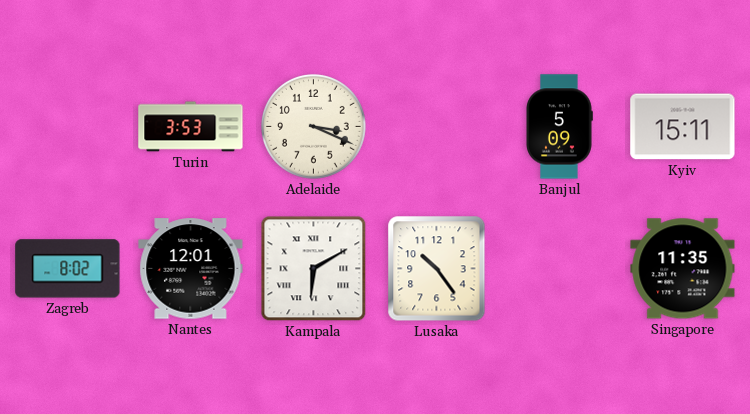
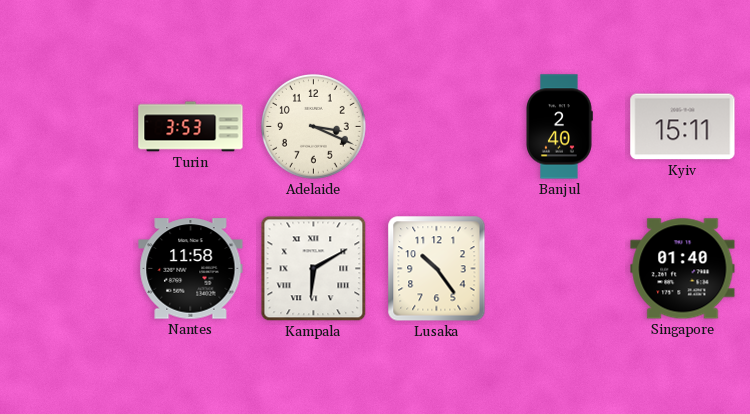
Banjul: 5:09 -> 2:40 (559, 127)
Zagreb: 8:02 -> none (68, 269)
Nantes: 12:01 -> 11:58 (191, 269)
Singapore: 11:35 -> 01:40 (683, 269)
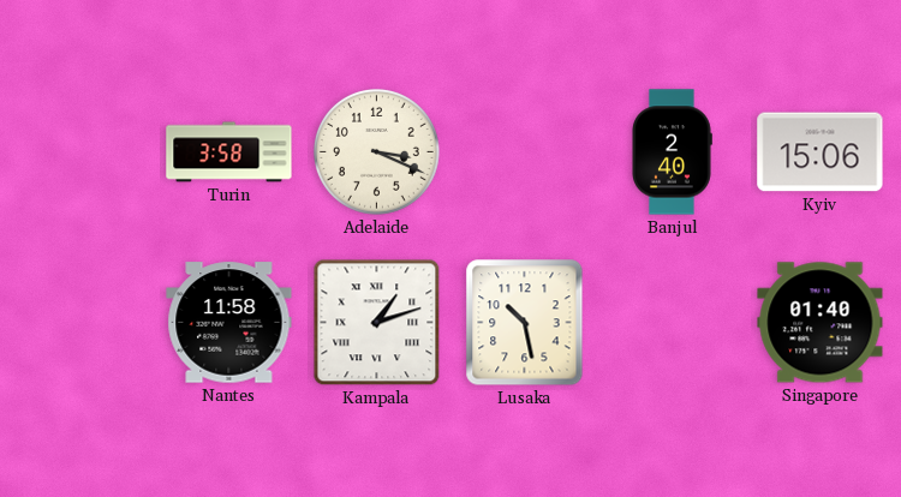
Turin: 3:53 -> 3:58 (229, 152)
Kyiv: 15:11 -> 15:06 (821, 152)
Kampala: 6:10 -> 1:12 (377, 323)
Lusaka: 10:24 -> 10:28 (525, 323)
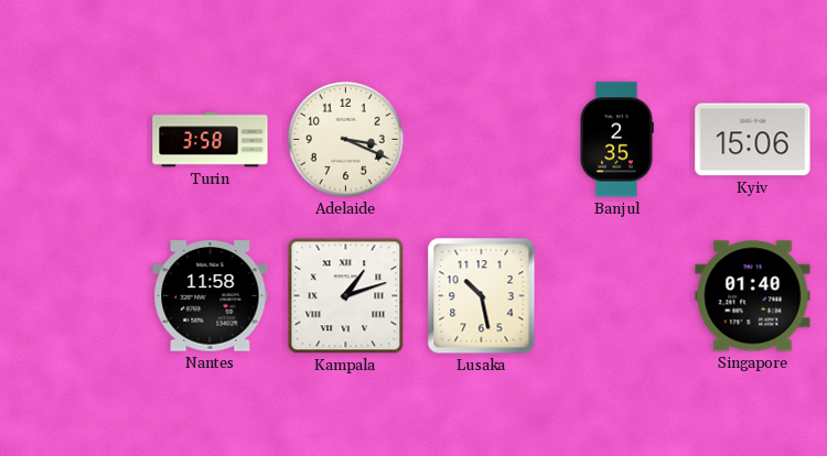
Banjul: 2:40 -> 2:35 (616, 140)
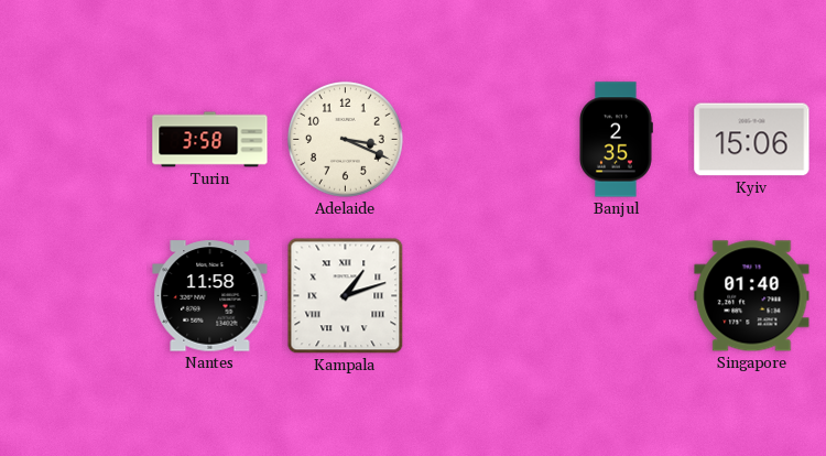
Lusaka: 10:28 -> none (482, 296)
